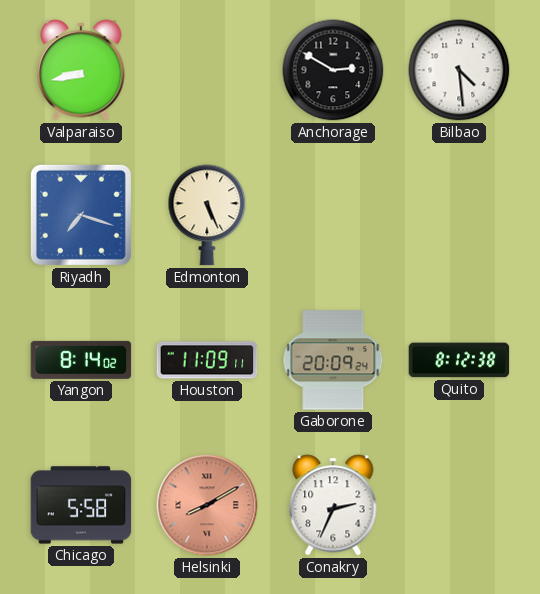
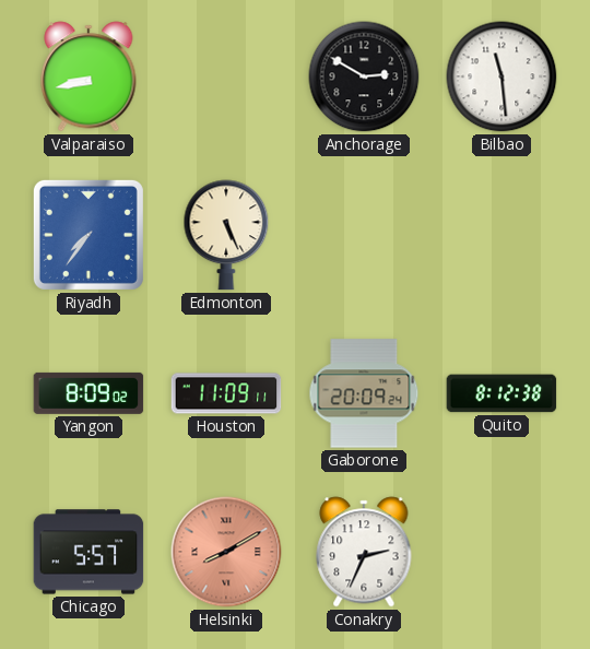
Bilbao: 4:29 -> 11:29 (501, 76)
Riyadh: 7:18 -> 7:36 (88, 235)
Yangon: 8:14 -> 8:09 (88, 393)
Chicago: 5:58 -> 5:57 (88, 552)
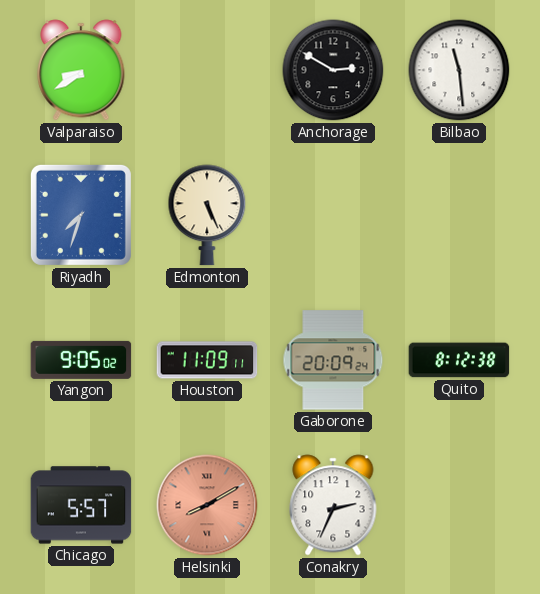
Valparaiso: 8:43 -> 8:40 (81, 70)
Riyadh: 7:36 -> 7:33 (81, 215)
Yangon: 8:09 -> 9:05 (81, 360)
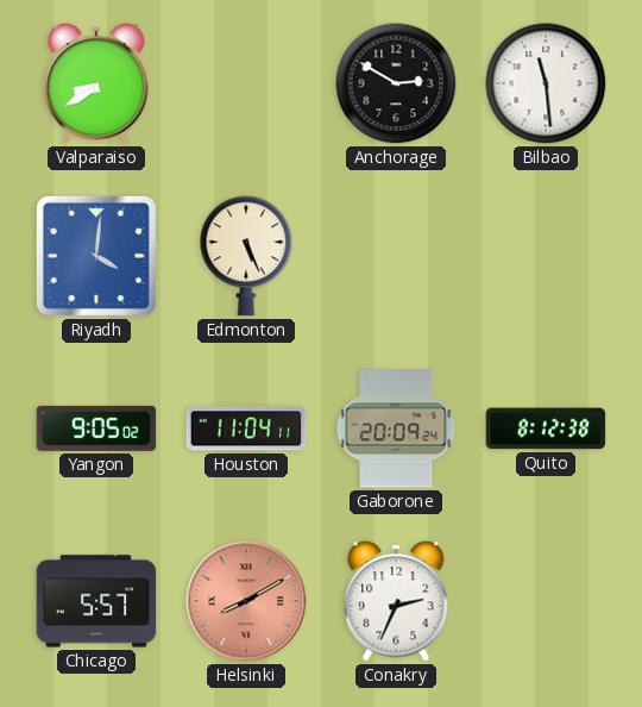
Riyadh: 7:33 -> 4:01 (96, 256)
Houston: 11:09 -> 11:04 (246, 428)
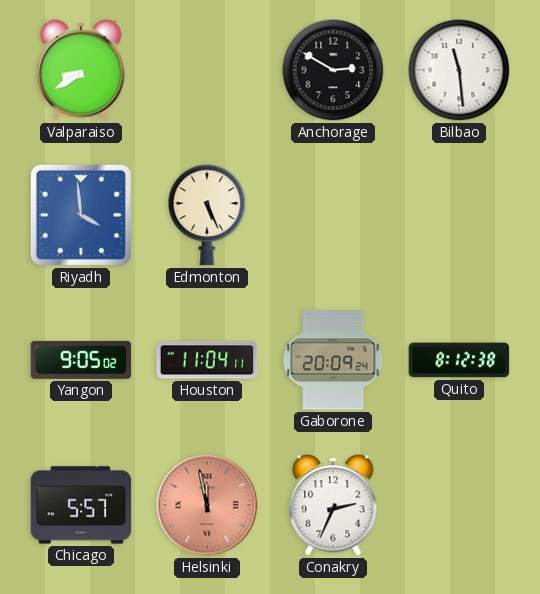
Riyadh: 4:01 -> 3:59 (81, 215)
Helsinki: 8:10 -> 11:58 (207, 505)
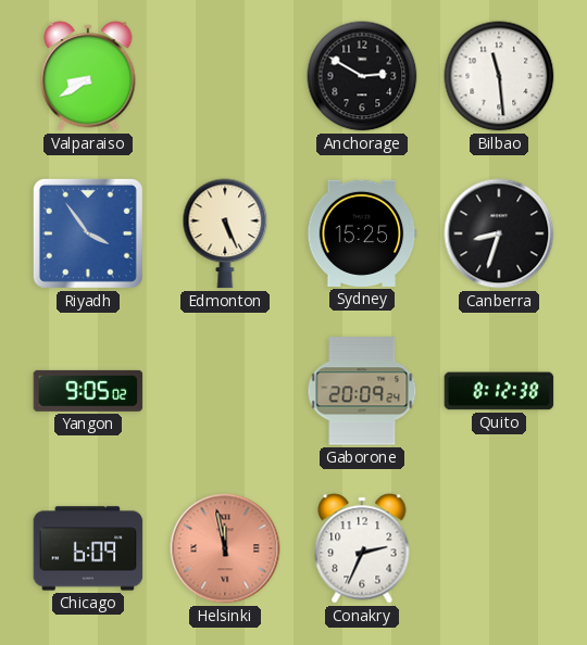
Riyadh: 3:59 -> 3:54 (88, 233)
Sydney: none -> 15:25 (362, 233)
Canberra: none -> 8:33 (499, 233)
Houston: 11:04 -> none (207, 360)
Chicago: 5:57 -> 6:09 (88, 548)
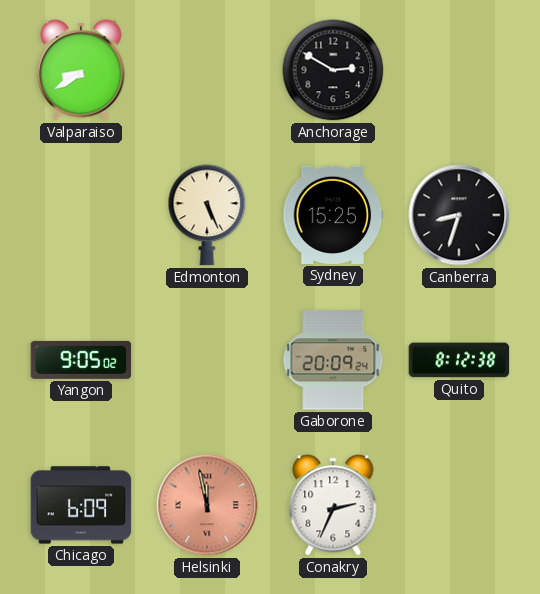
Bilbao: 11:29 -> none (499, 76)
Riyadh: 3:54 -> none (88, 233)
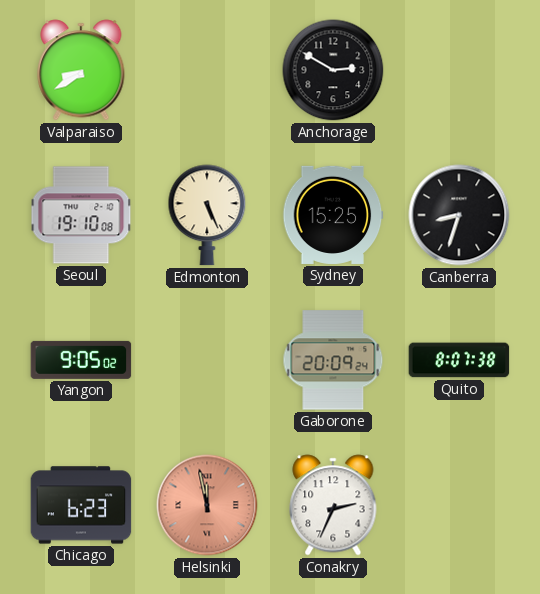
Seoul: none -> 19:10 (81, 215)
Quito: 8:12 -> 8:07 (459, 360)
Chicago: 6:09 -> 6:23 (81, 505)
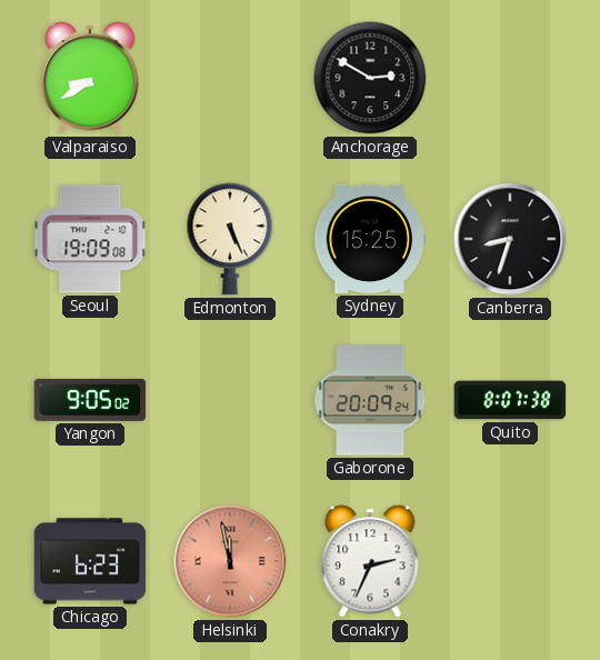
Seoul: 19:10 -> 19:09 (90, 239)
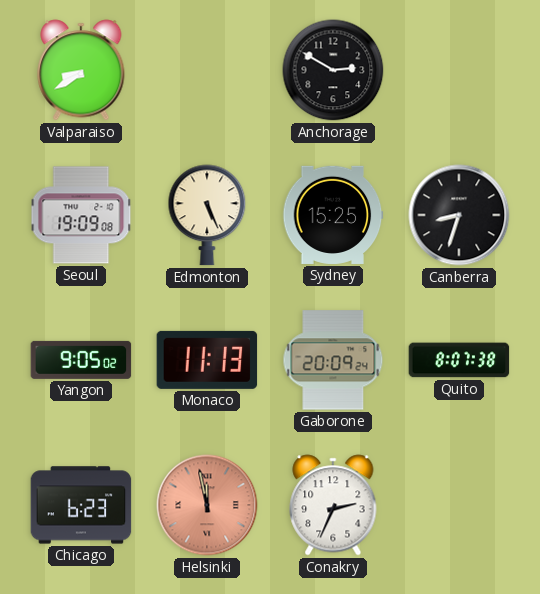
Monaco: none -> 11:13 (207, 360)
